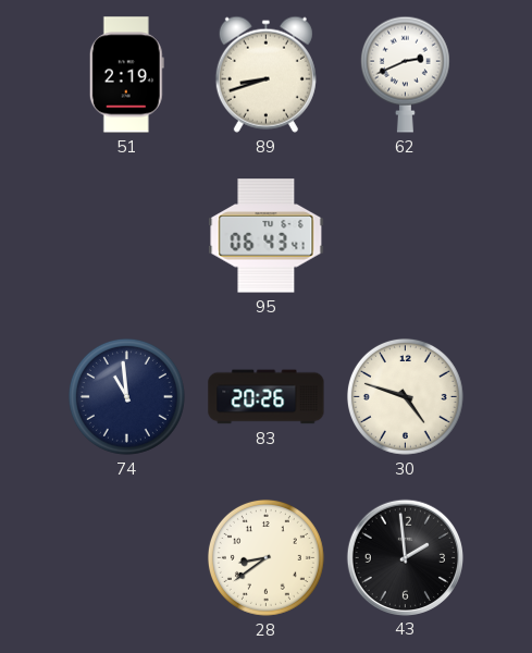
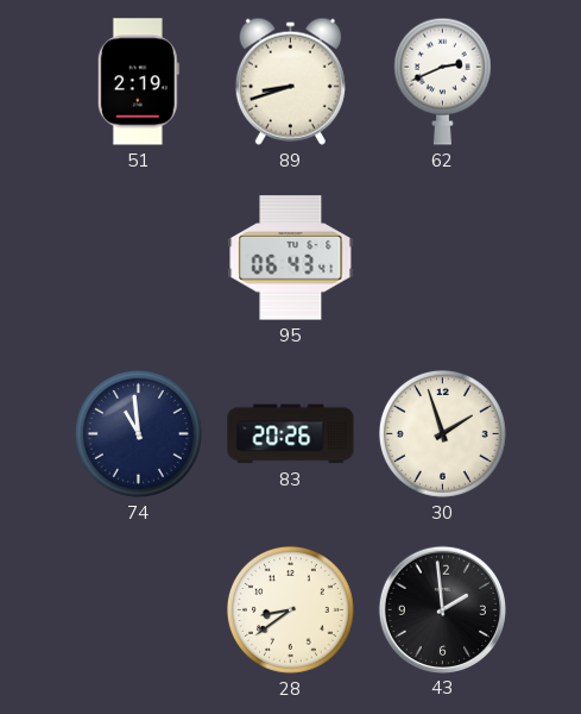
30: 4:48 -> 1:57 (442, 433)
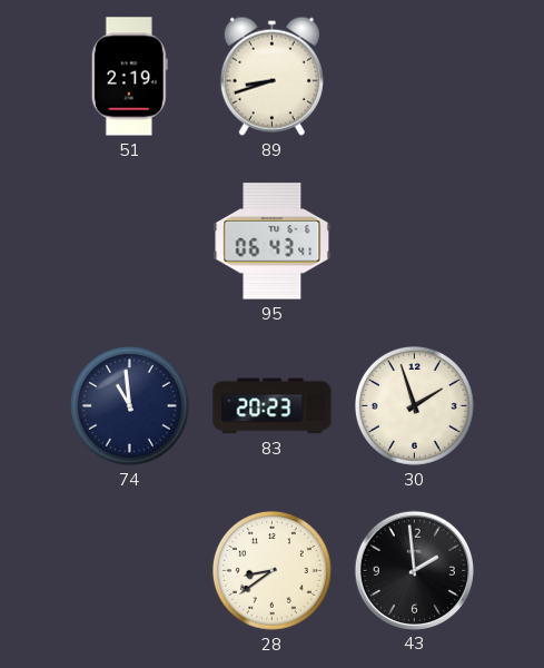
62: 2:41 -> none (442, 81)
83: 20:26 -> 20:23 (273, 406)
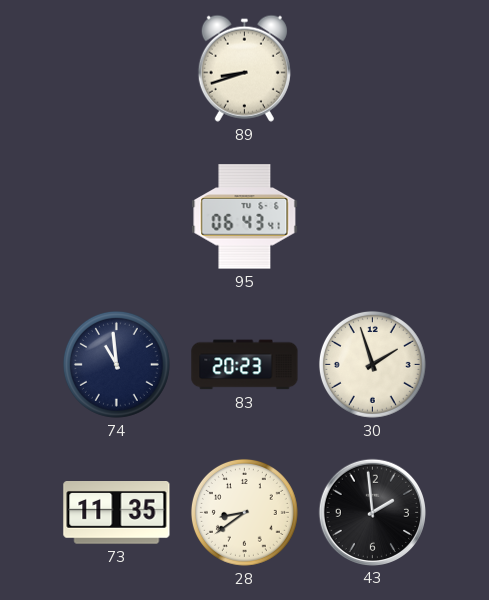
51: 2:19 -> none (129, 77)
73: none -> 11:35 (117, 513)
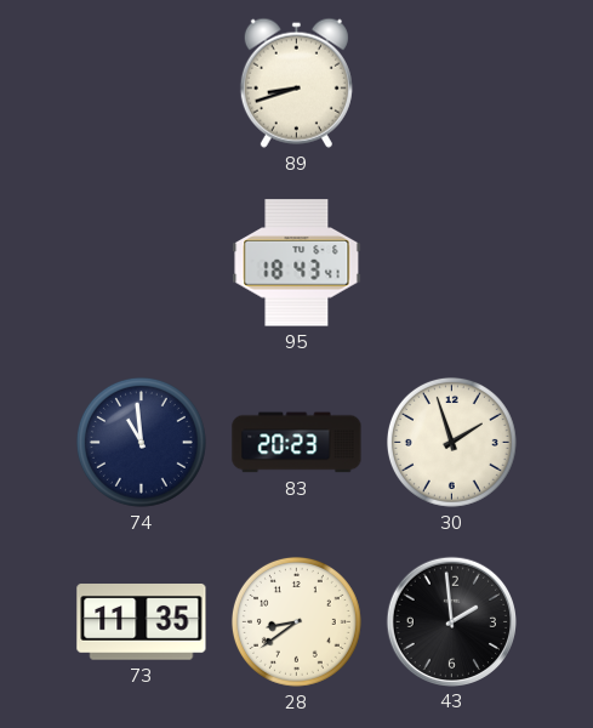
95: 06:43 -> 18:43 (297, 263)
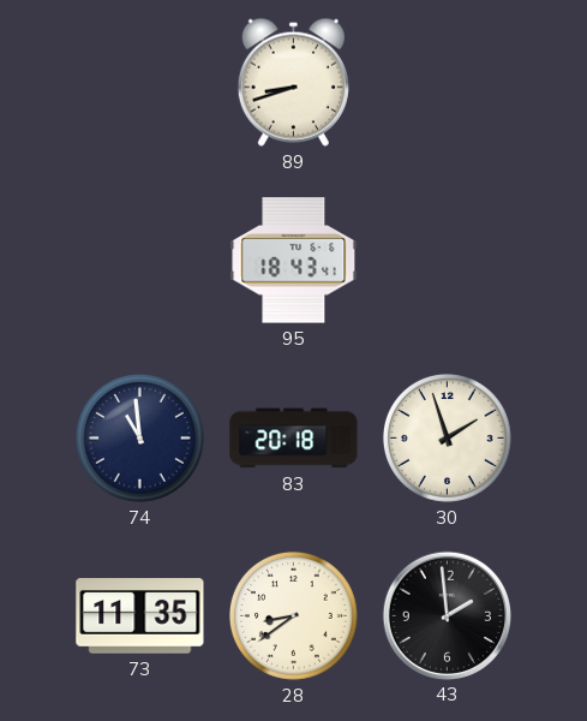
83: 20:23 -> 20:18 (294, 439)
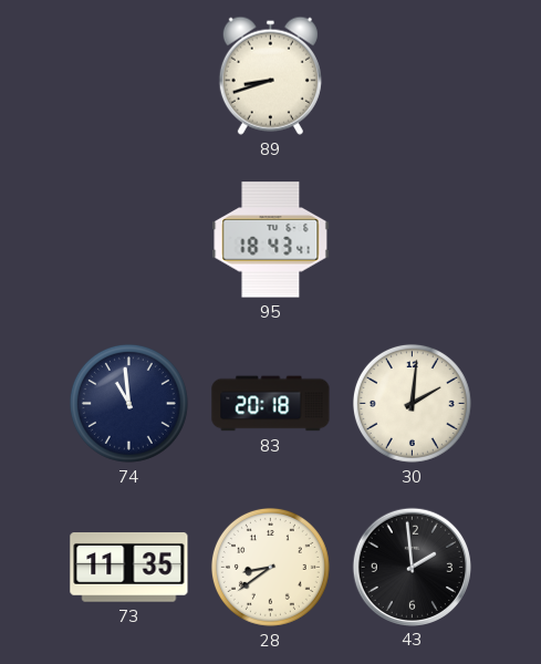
30: 1:57 -> 2:01 (412, 403)
